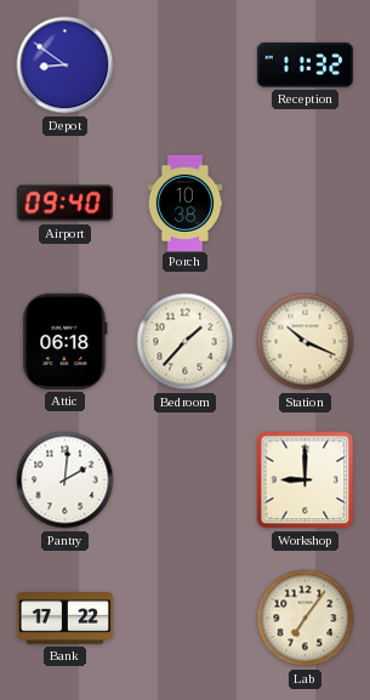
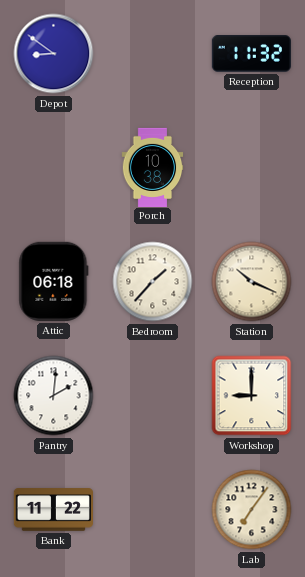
Airport: 09:40 -> none (64, 204)
Bank: 17:22 -> 11:22 (53, 510)
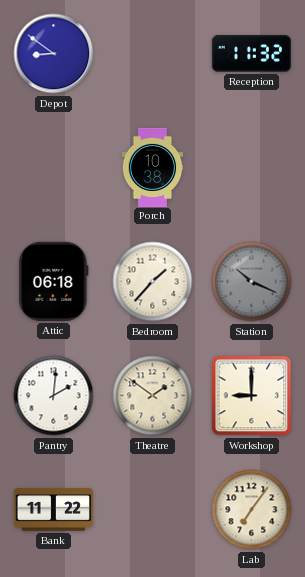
Station dial: cream -> grey (252, 282)
Theatre: none -> 1:51 (153, 396)
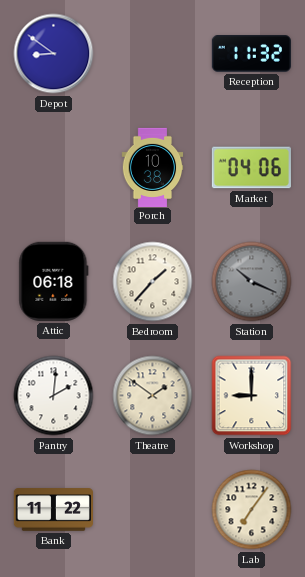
Market: none -> 04:06 (251, 168)
